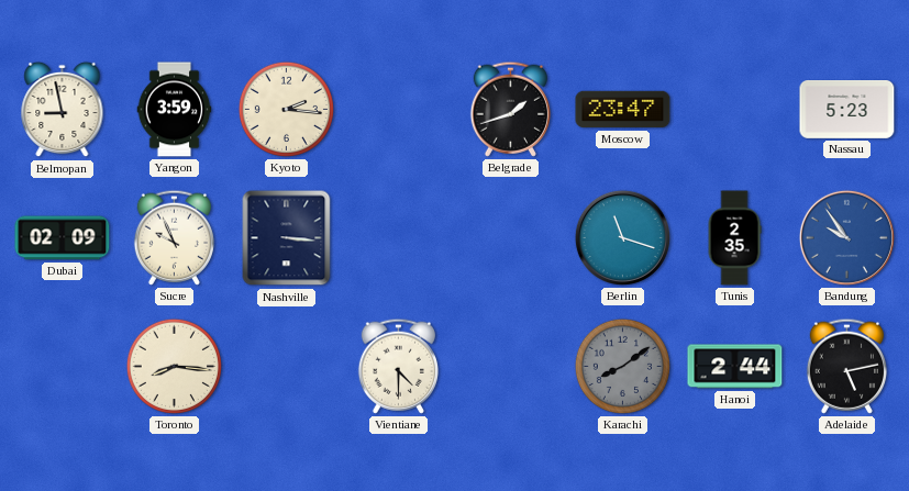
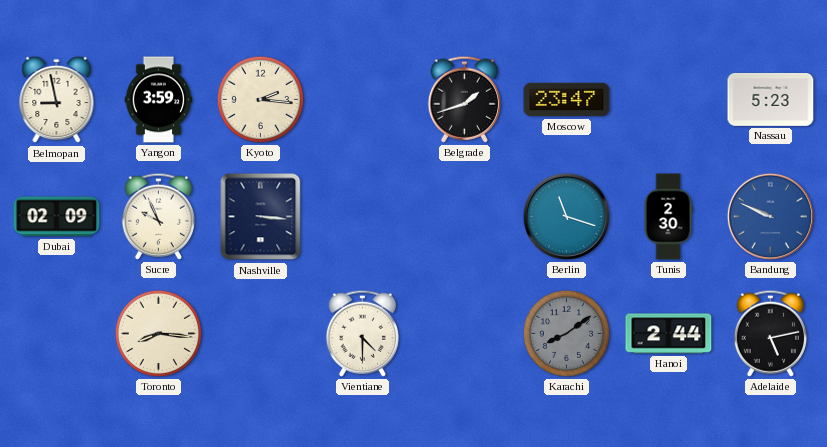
Tunis: 2:35 -> 2:30 (668, 217)
Bandung: 9:54 -> 9:49 (770, 216)
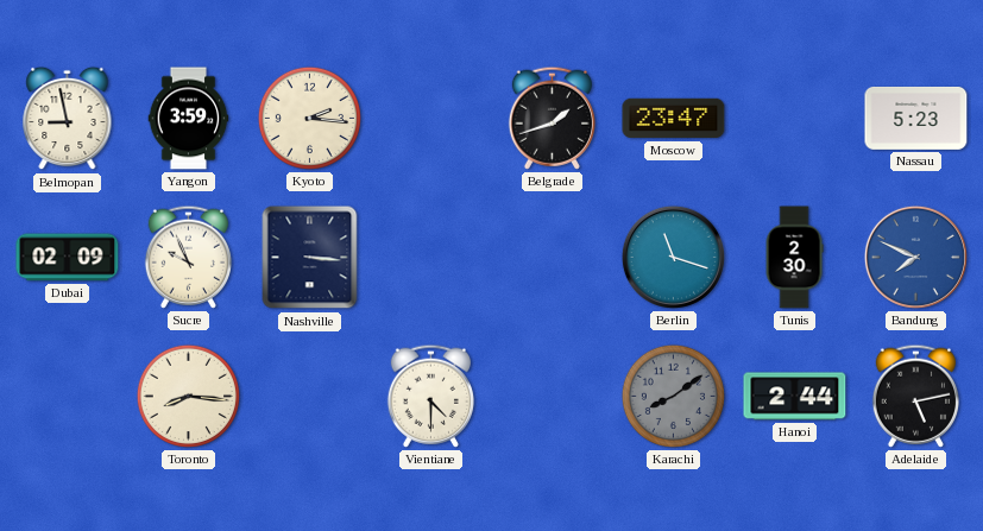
Bandung: 9:49 -> 7:49 (915, 257)
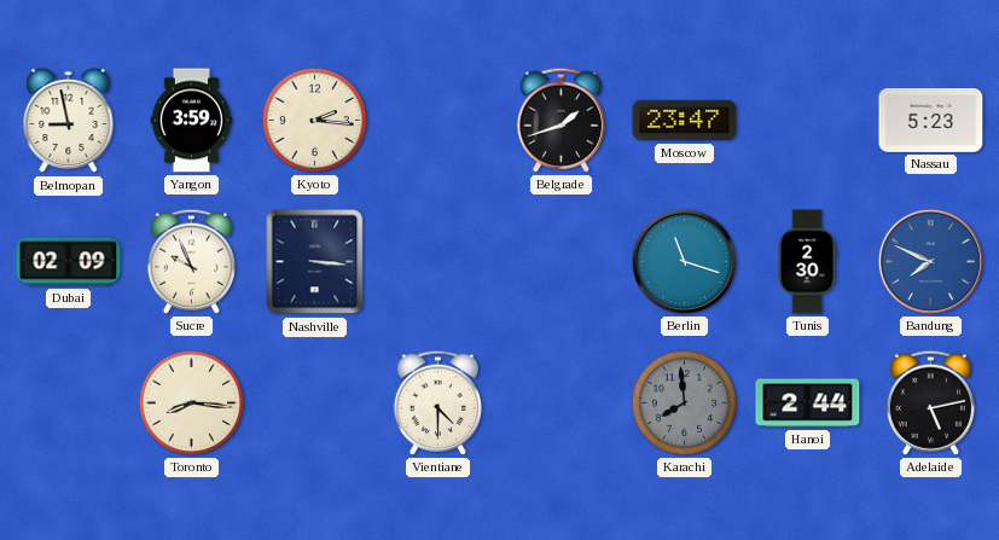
Karachi: 8:09 -> 7:59 (684, 402)
